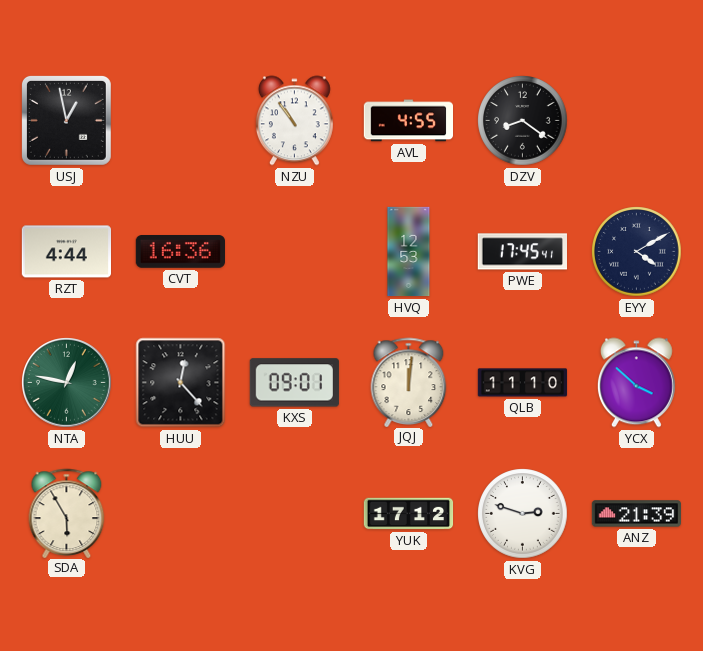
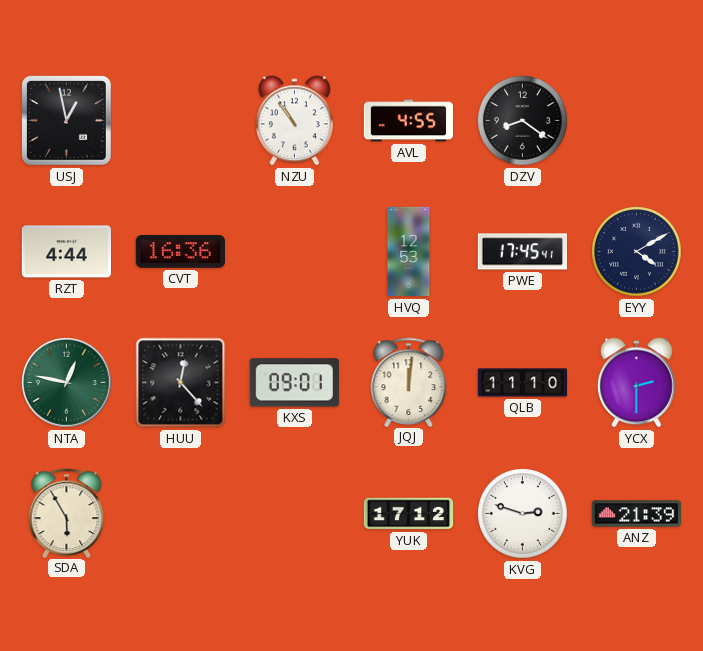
YCX: 3:52 -> 2:30 (636, 383)
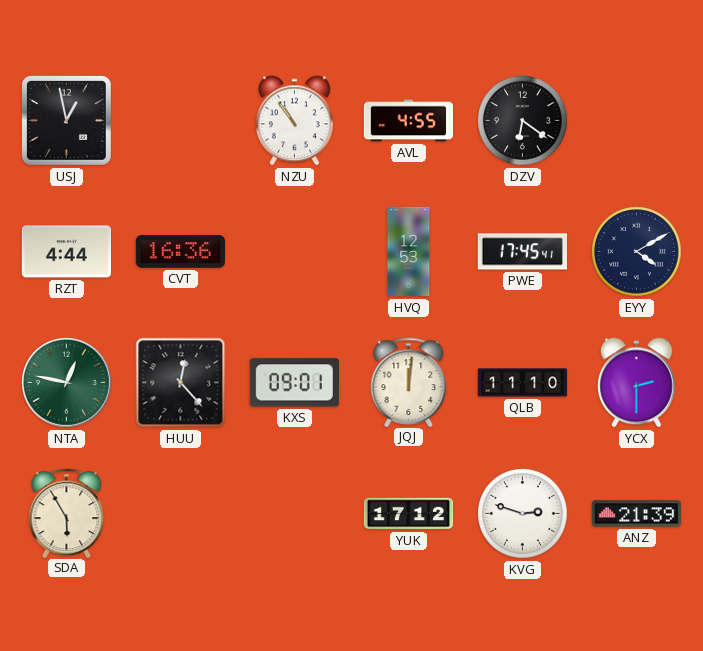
DZV: 8:21 -> 6:21 (523, 121)
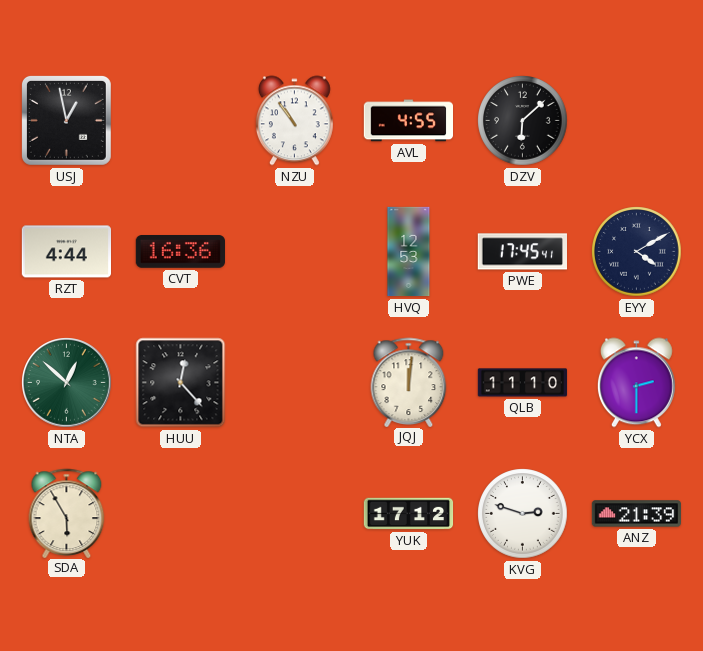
DZV: 6:21 -> 6:08 (523, 121)
NTA: 12:47 -> 12:52 (67, 383)
KXS: 09:01 -> none (294, 383)
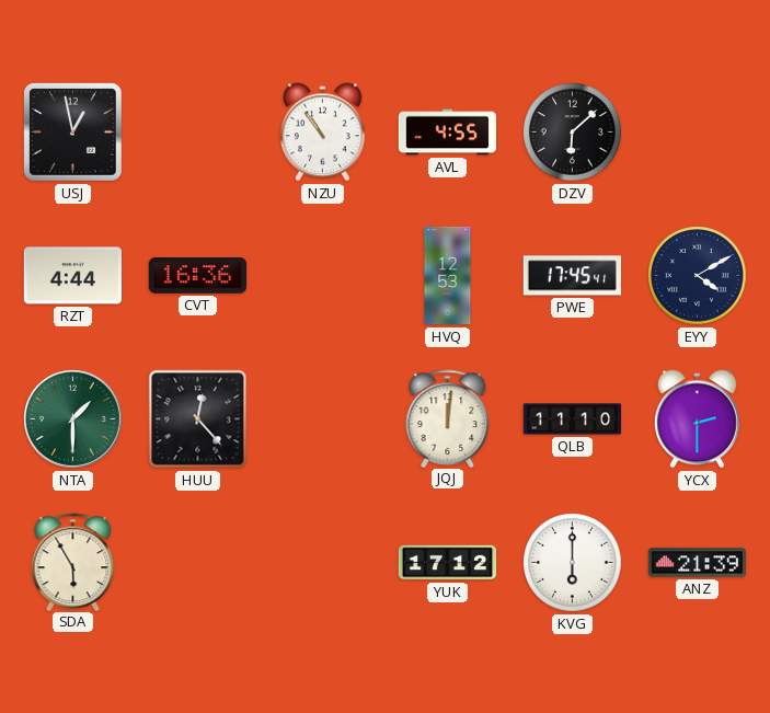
NTA: 12:52 -> 1:30 (73, 419)
KVG: 2:48 -> 6:00 (573, 563)
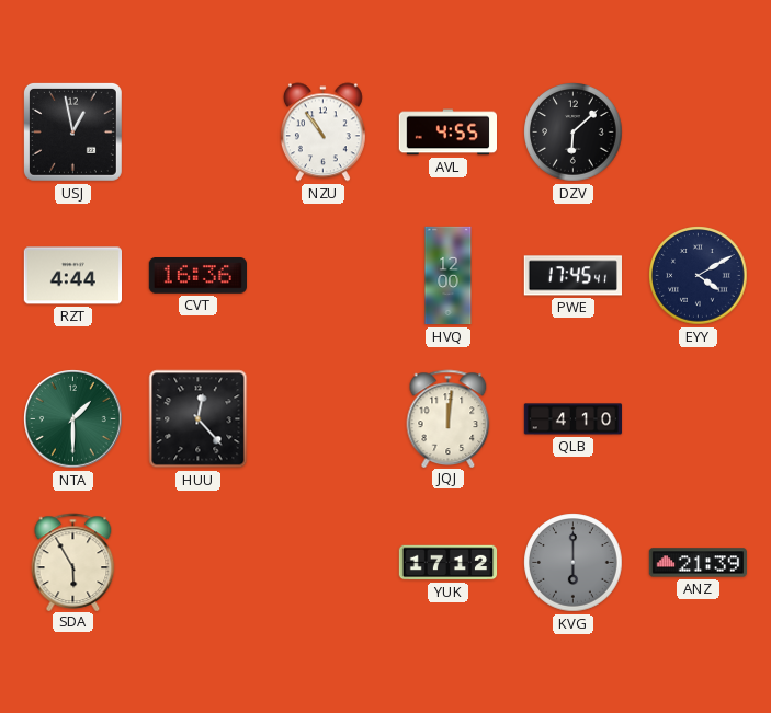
HVQ: 12:53 -> 12:00 (449, 276)
QLB: 11:10 -> 4:10 (574, 419)
YCX: 2:30 -> none (697, 419)
KVG dial: white -> grey (574, 563)
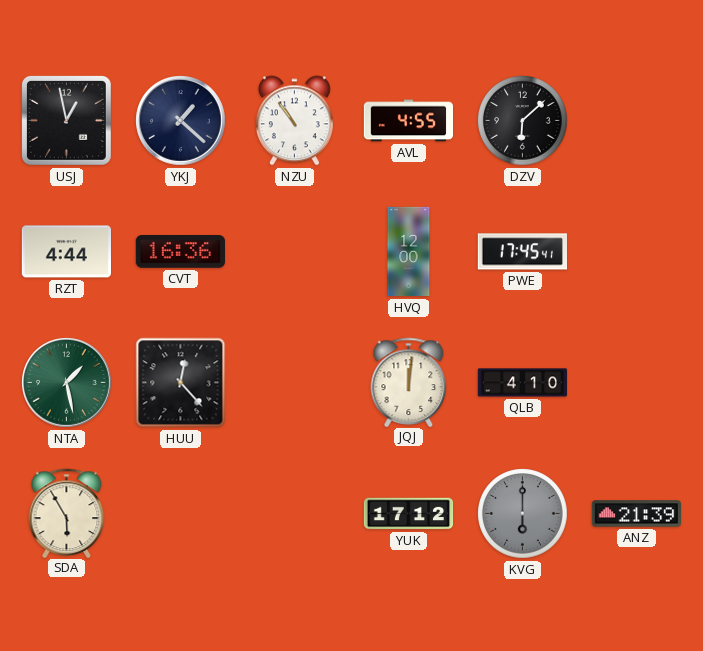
YKJ: none -> 1:22 (181, 121)
EYY: 4:10 -> none (699, 276)
NTA: 1:30 -> 1:28 (67, 383)
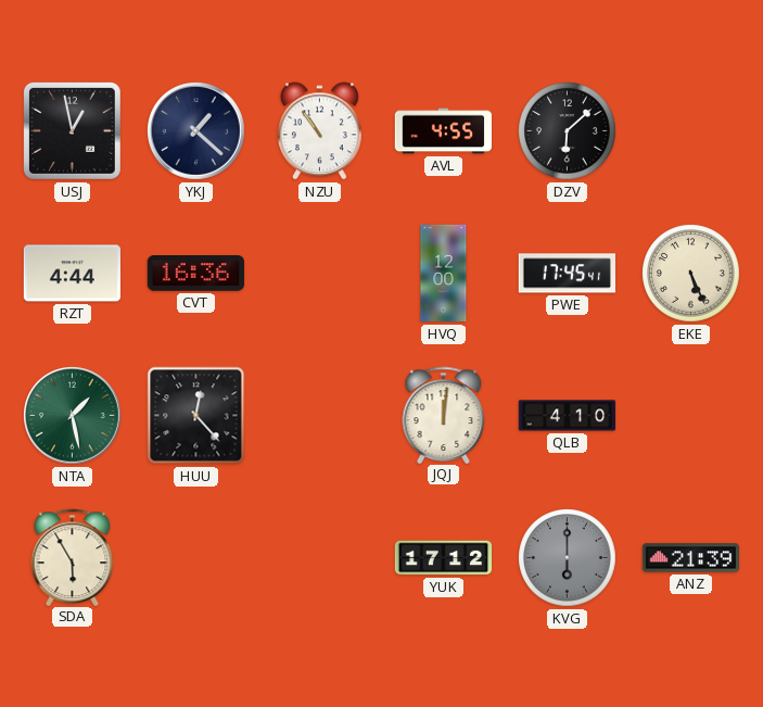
EKE: none -> 5:26 (691, 274)
